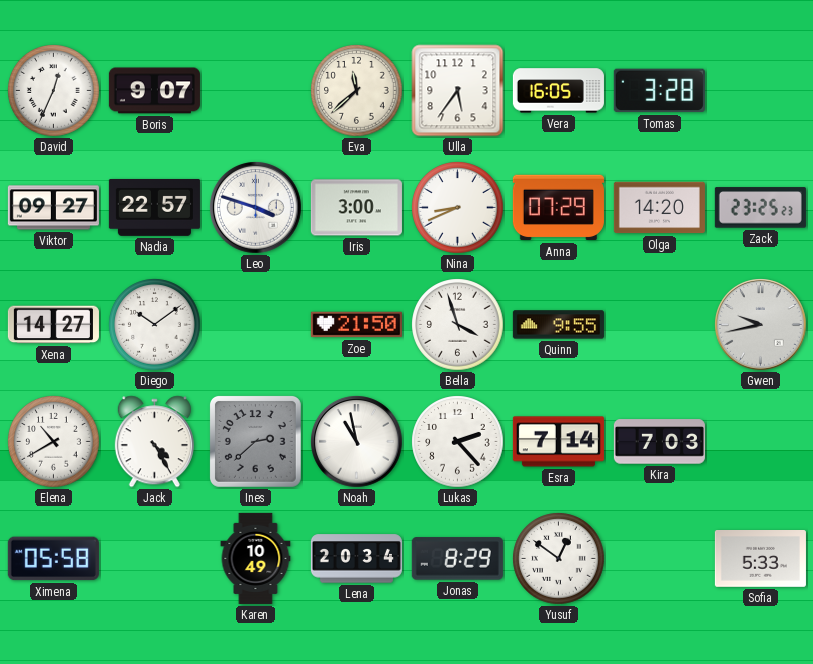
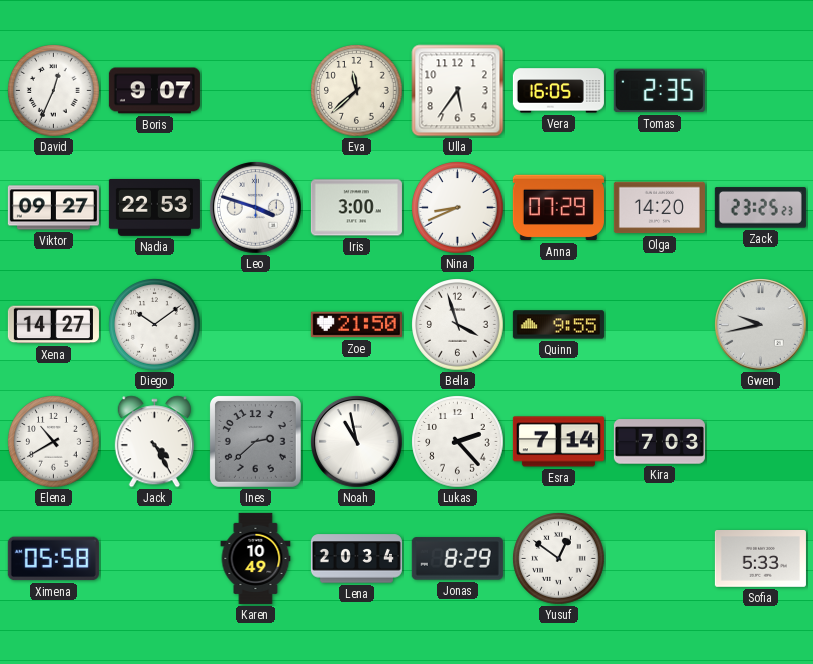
Tomas: 3:28 -> 2:35 (659, 91)
Nadia: 22:57 -> 22:53 (154, 207)
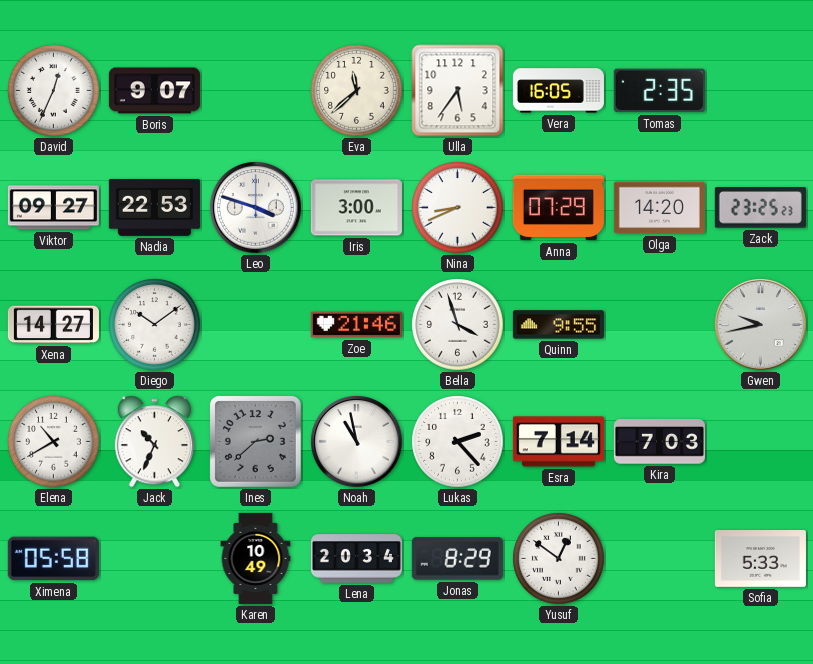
Zoe: 21:50 -> 21:46 (356, 325)
Jack: 4:25 -> 10:34 (154, 442)
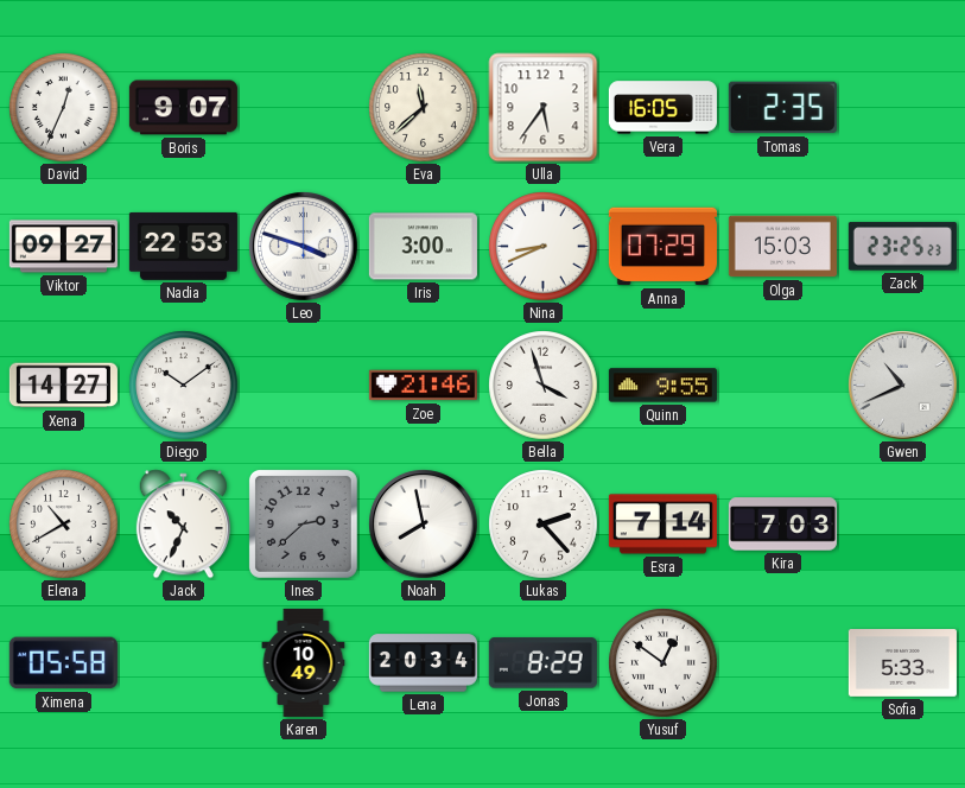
Olga: 14:20 -> 15:03 (782, 247)
Gwen: 9:43 -> 10:41 (903, 386)
Noah: 10:58 -> 7:58 (424, 525)
